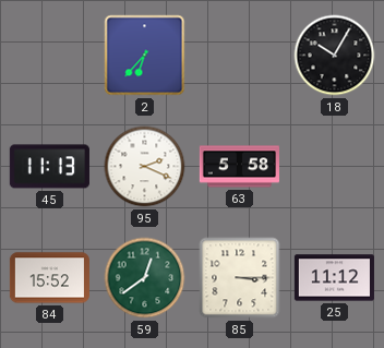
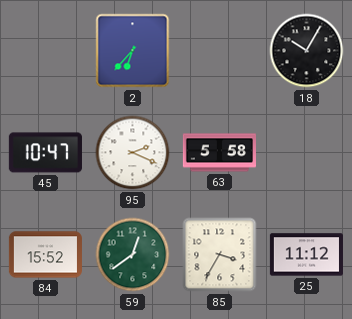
45: 11:13 -> 10:47 (45, 153)
85: 3:15 -> 3:35 (220, 255)
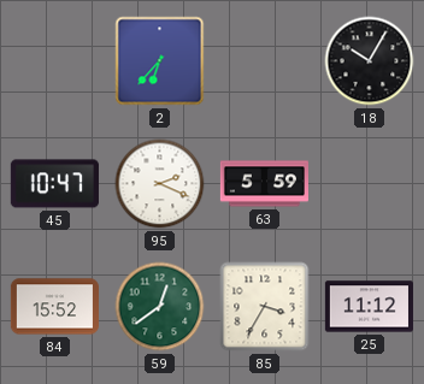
63: 5:58 -> 5:59 (264, 184)
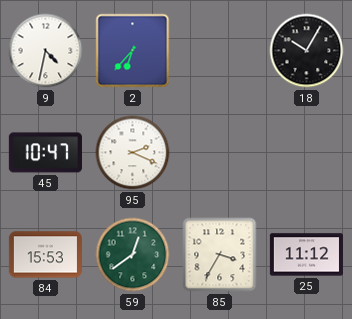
9: none -> 4:32 (46, 51)
63: 5:59 -> none (264, 184)
84: 15:52 -> 15:53 (45, 255)
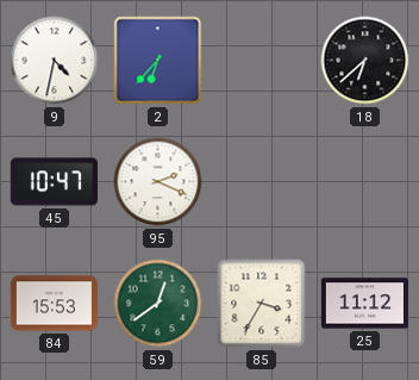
18: 10:05 -> 6:38 (365, 61)
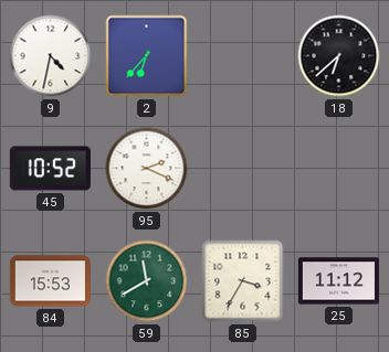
45: 10:47 -> 10:52 (50, 169)
59: 12:39 -> 11:40 (147, 281)
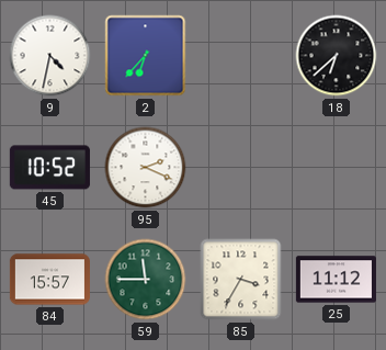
84: 15:53 -> 15:57 (49, 280)
59: 11:40 -> 11:45 (146, 280)
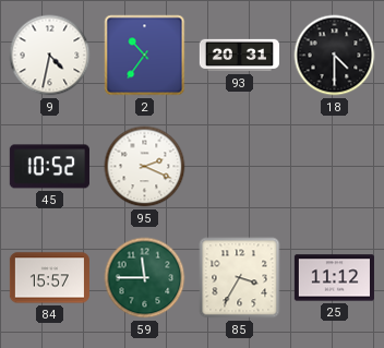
2: 6:37 -> 10:36 (145, 56)
93: none -> 20:31 (239, 56)
18: 6:38 -> 4:30 (335, 56)
